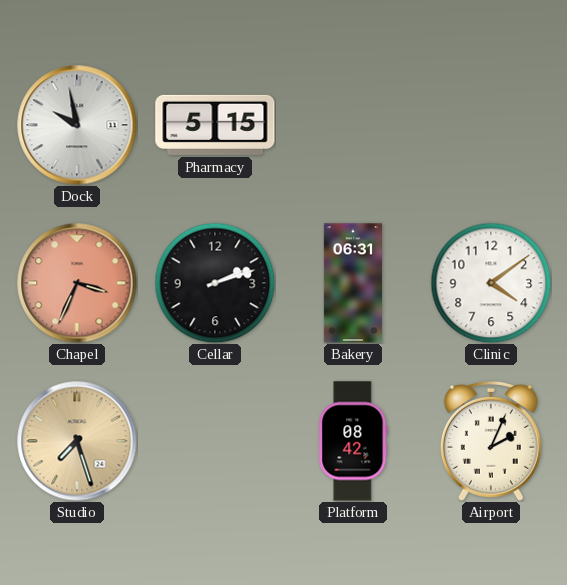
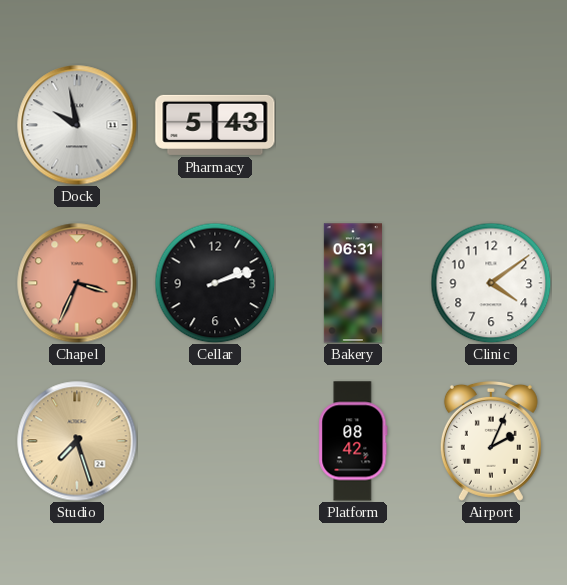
Pharmacy: 5:15 -> 5:43 (215, 125)
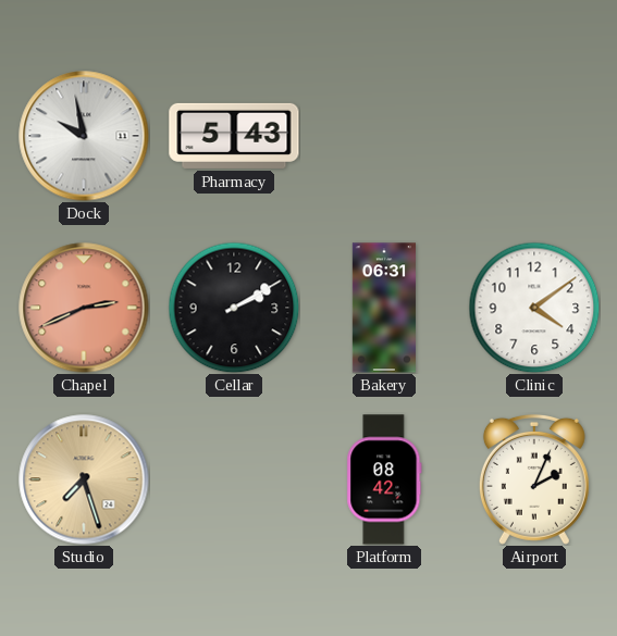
Chapel: 3:34 -> 2:41 (84, 308)
Cellar: 2:12 -> 2:10 (234, 308)
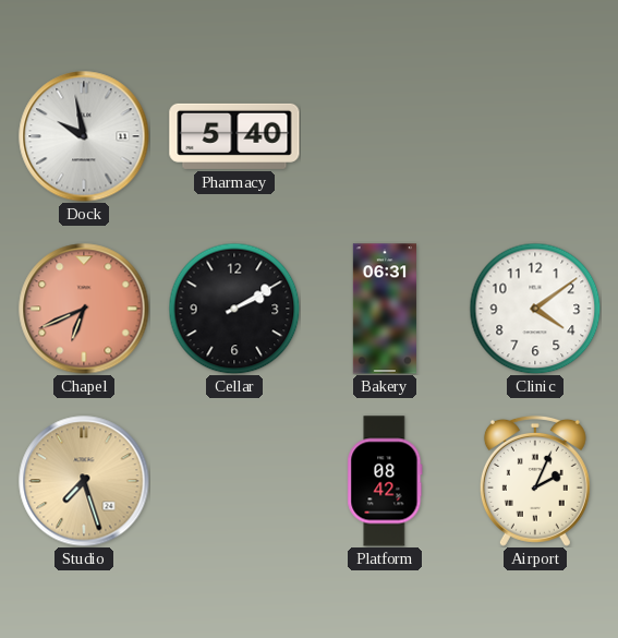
Pharmacy: 5:43 -> 5:40 (234, 136)
Chapel: 2:41 -> 6:41 (84, 309)
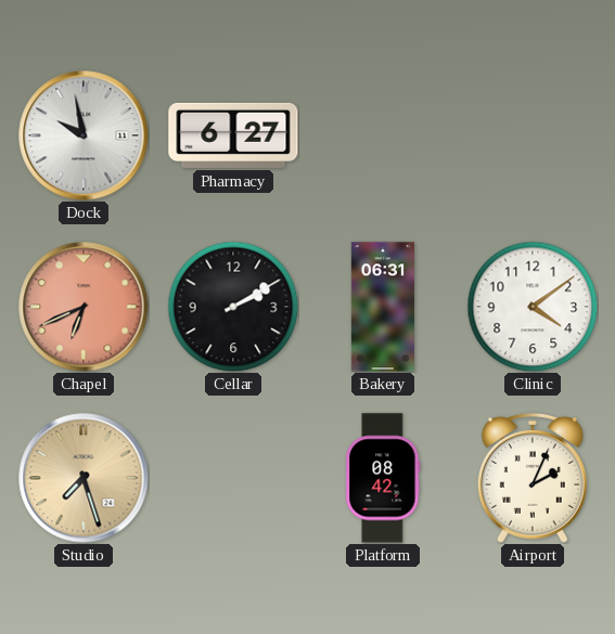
Pharmacy: 5:40 -> 6:27 (233, 135)
